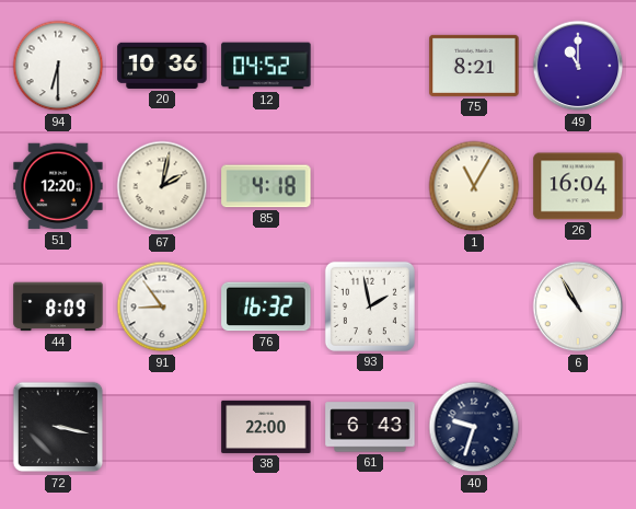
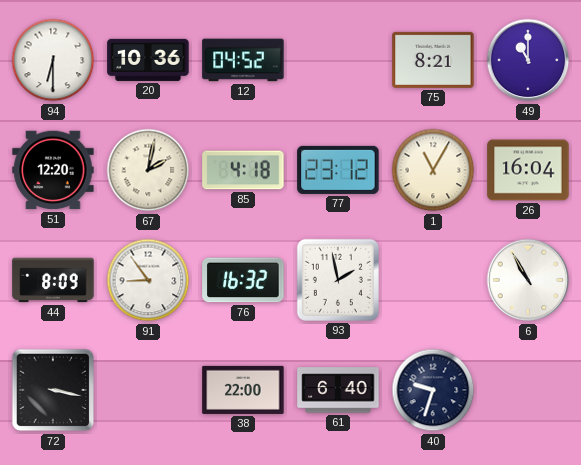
77: none -> 23:12 (338, 170)
61: 6:43 -> 6:40 (338, 390)
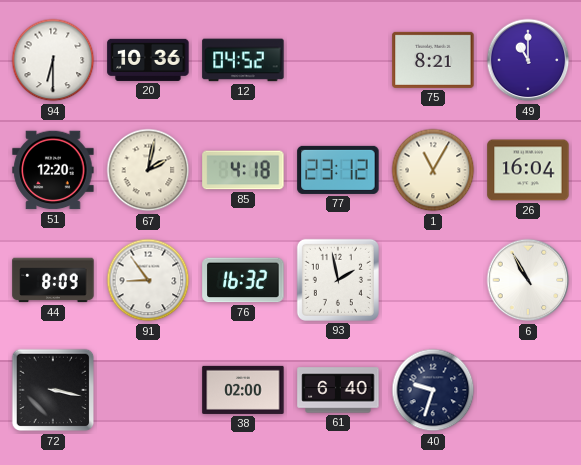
38: 22:00 -> 02:00 (243, 390)
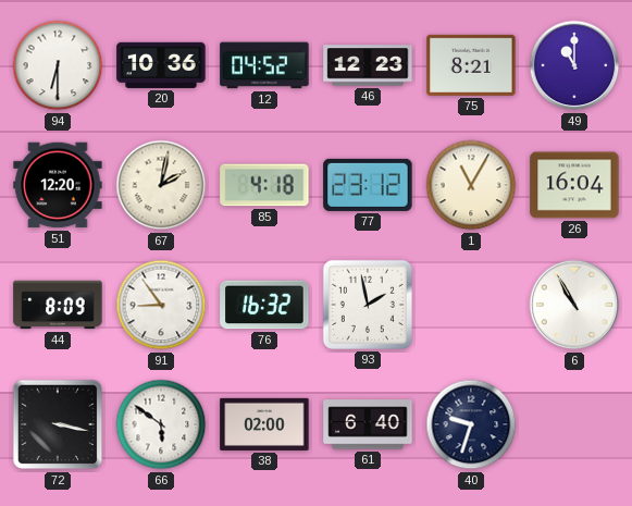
46: none -> 12:23 (368, 65)
66: none -> 5:51 (161, 424)
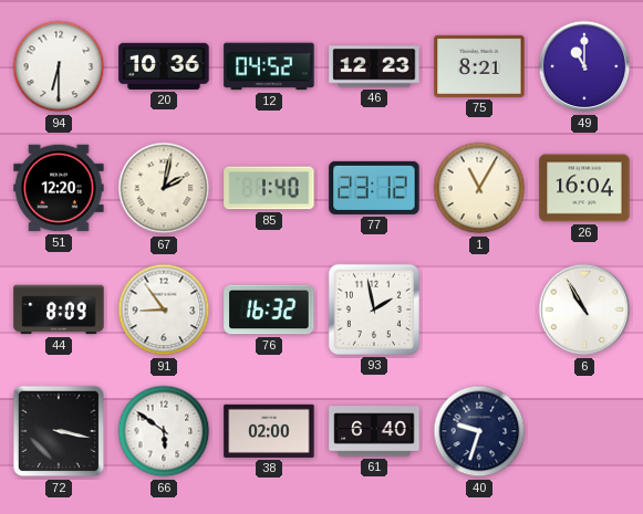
85: 4:18 -> 1:40 (269, 188)
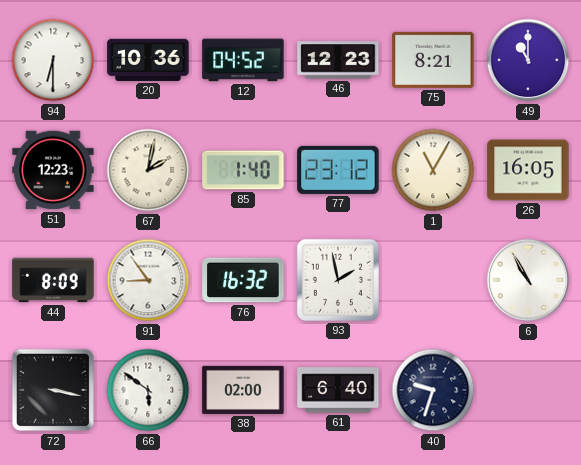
51: 12:20 -> 12:23 (53, 170)
26: 16:04 -> 16:05 (528, 170)
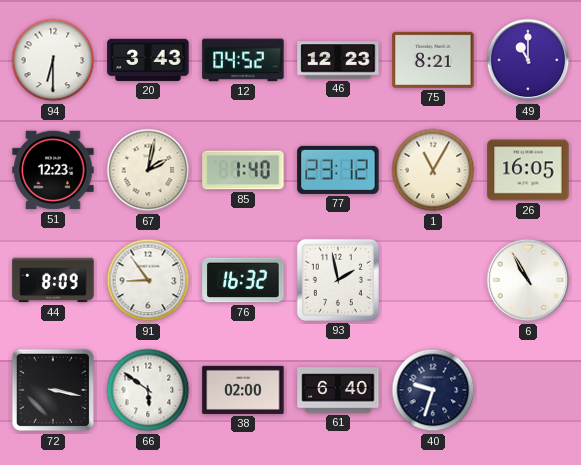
20: 10:36 -> 3:43 (148, 60)
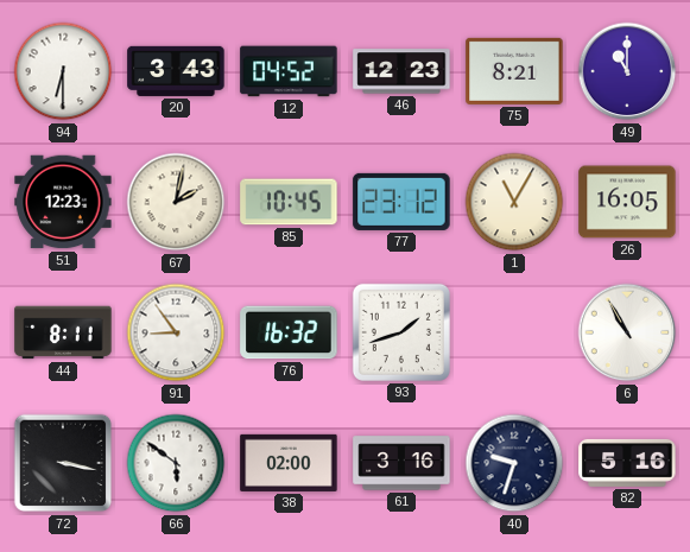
85: 1:40 -> 10:45 (289, 202)
44: 8:09 -> 8:11 (63, 332)
93: 1:58 -> 1:42 (401, 332)
61: 6:40 -> 3:16 (401, 463)
82: none -> 5:16 (627, 463)
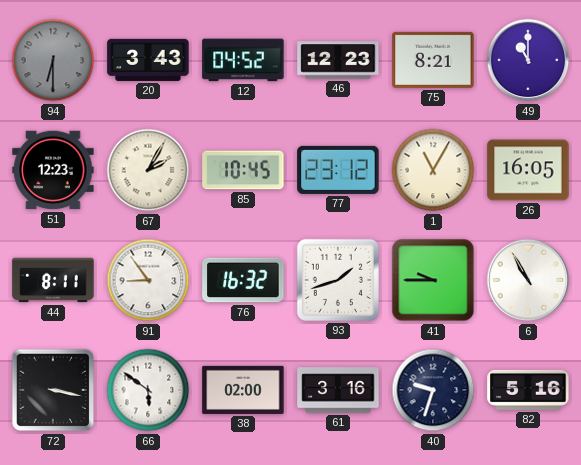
94 dial: white -> grey (53, 60)
67: 2:02 -> 2:05 (148, 170)
41: none -> 9:45 (433, 280)
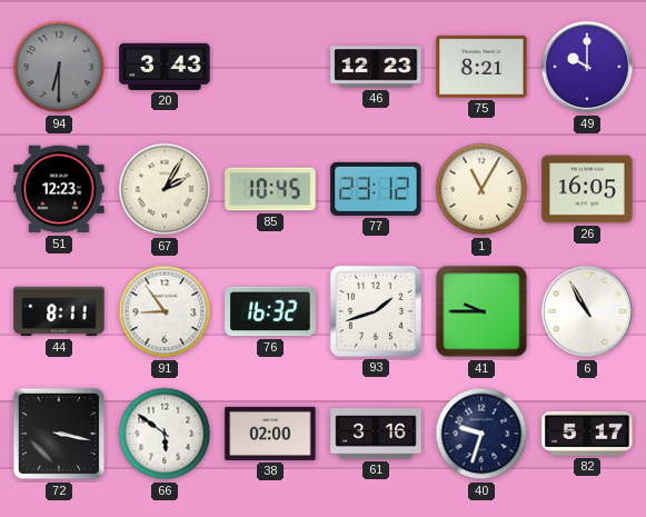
12: 04:52 -> none (243, 60)
49: 11:00 -> 10:00 (587, 67)
82: 5:16 -> 5:17 (587, 434)
